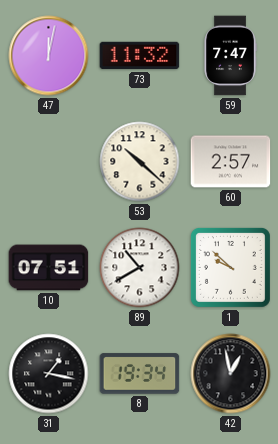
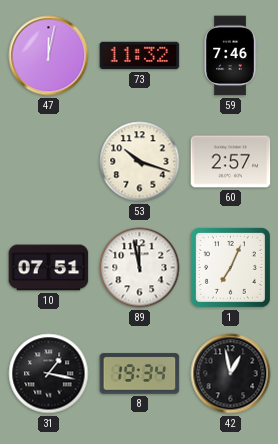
59: 7:47 -> 7:46 (230, 56)
53: 10:22 -> 10:18 (140, 162)
89: 10:40 -> 11:58 (140, 268)
1: 9:52 -> 7:04 (230, 267)
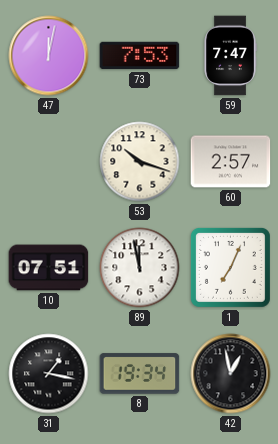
73: 11:32 -> 7:53 (140, 56)
59: 7:46 -> 7:47 (230, 56)
